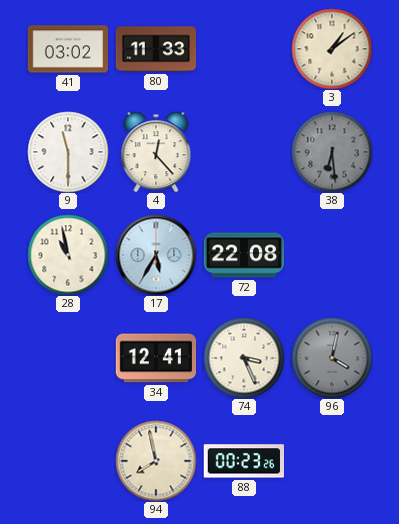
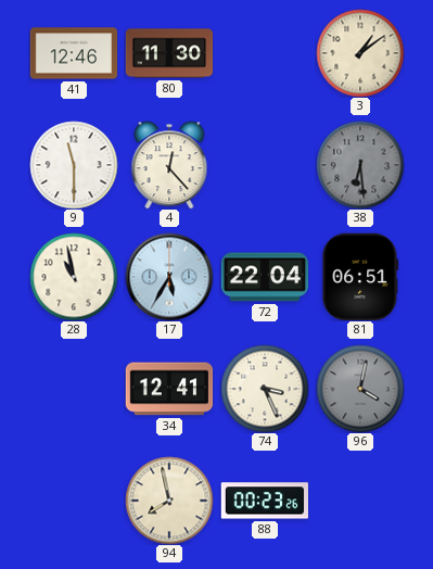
41: 03:02 -> 12:46 (74, 53)
80: 11:33 -> 11:30 (169, 53)
72: 22:08 -> 22:04 (265, 277)
81: none -> 06:51 (360, 276)
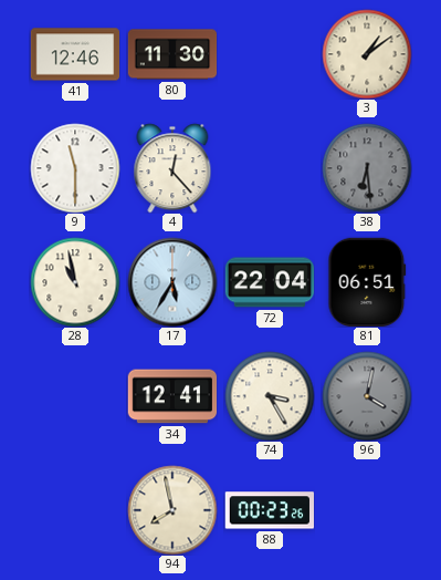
74: 3:26 -> 3:25 (270, 396)
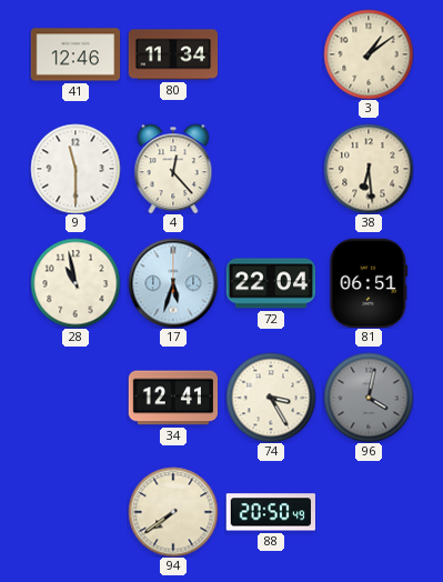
80: 11:30 -> 11:34 (173, 54)
38 dial: grey -> cream (369, 169)
17: 5:35 -> 5:33 (173, 283)
94: 7:58 -> 7:39 (173, 512)
88: 00:23 -> 20:50 (270, 512)
